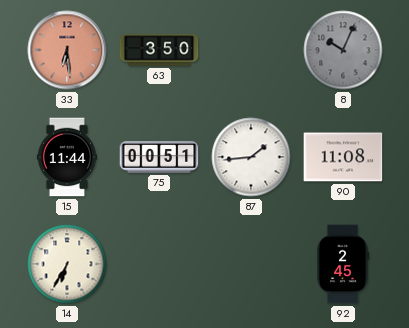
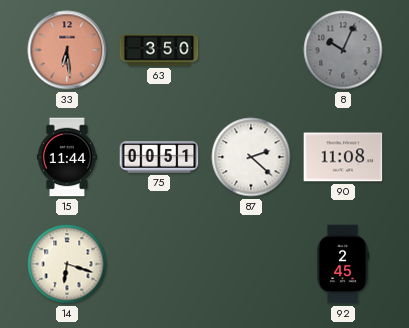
87: 1:44 -> 2:22 (251, 157)
14: 6:35 -> 6:18 (67, 264)
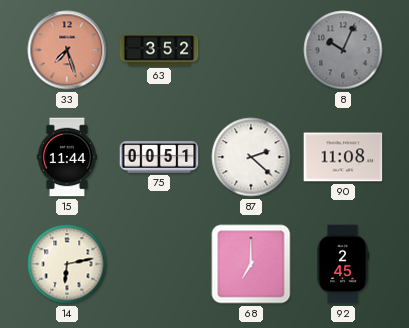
33: 6:29 -> 7:27 (67, 50)
63: 3:50 -> 3:52 (159, 50)
14: 6:18 -> 6:13 (67, 264)
68: none -> 7:00 (251, 264)
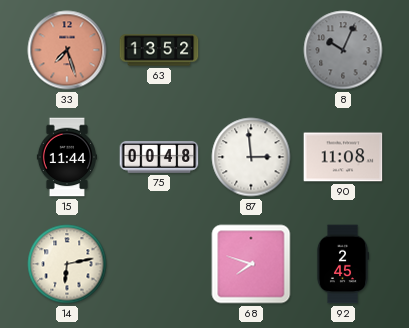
63: 3:52 -> 13:52 (159, 50)
75: 00:51 -> 00:48 (159, 157)
87: 2:22 -> 2:59 (251, 157)
68: 7:00 -> 7:48 (251, 264)
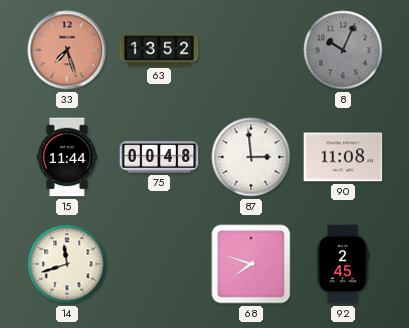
14: 6:13 -> 11:42 (67, 264)
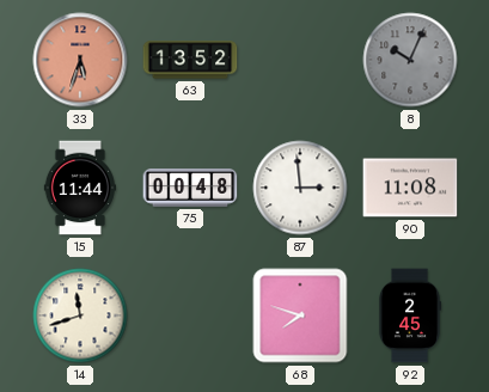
33: 7:27 -> 5:33 (80, 60)
